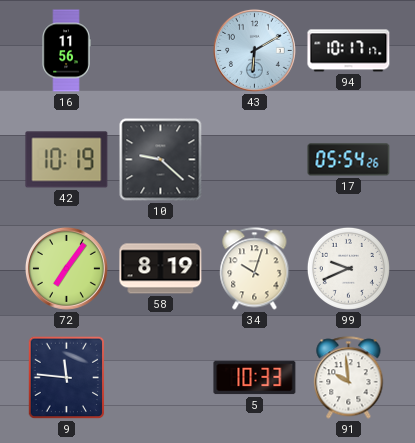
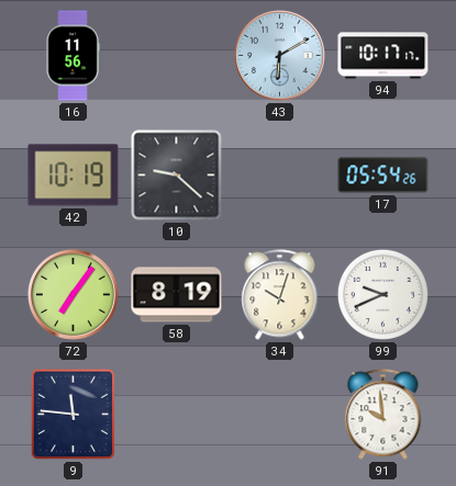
5: 10:33 -> none (255, 378)
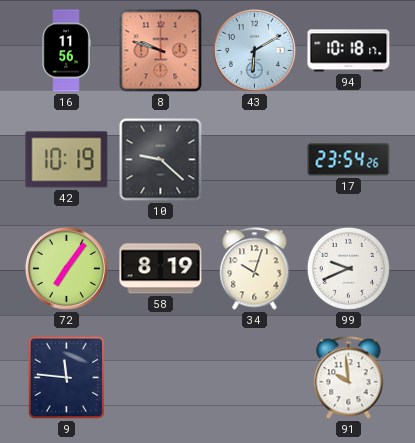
8: none -> 9:48 (161, 51)
94: 10:17 -> 10:18 (349, 51)
17: 05:54 -> 23:54 (349, 160)
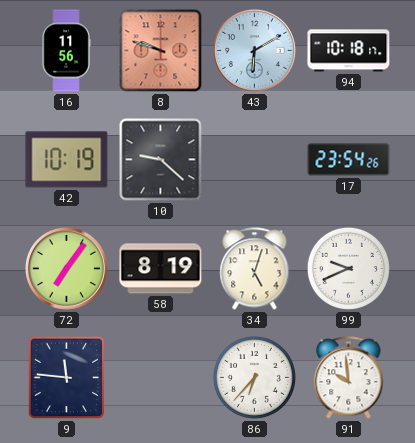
34: 10:03 -> 5:03 (255, 269)
86: none -> 6:37 (254, 377)
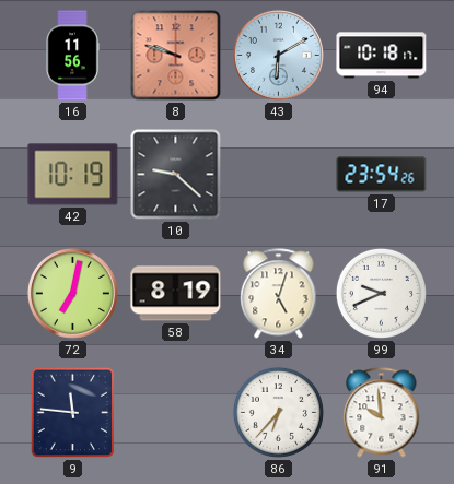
72: 7:06 -> 7:02 (72, 293)
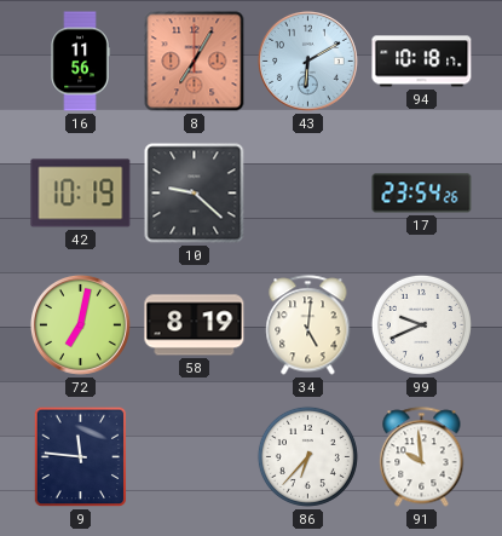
8: 9:48 -> 7:05 (195, 62)
34: 5:03 -> 5:01 (308, 325)
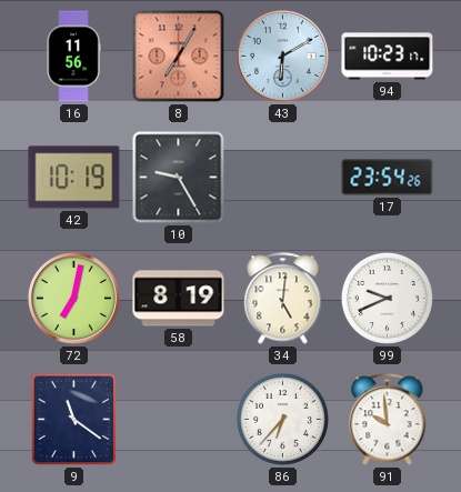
94: 10:18 -> 10:23 (388, 57)
10: 9:22 -> 9:25 (179, 178)
9: 11:46 -> 11:21 (74, 420)
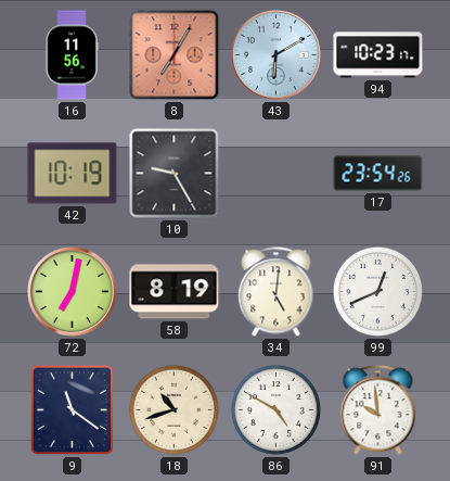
99: 9:41 -> 12:41 (377, 291)
18: none -> 10:42 (173, 409)
86: 6:37 -> 4:50 (275, 409)
